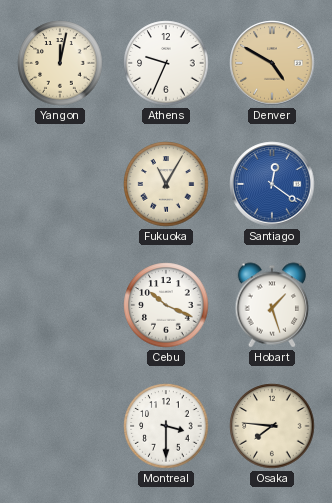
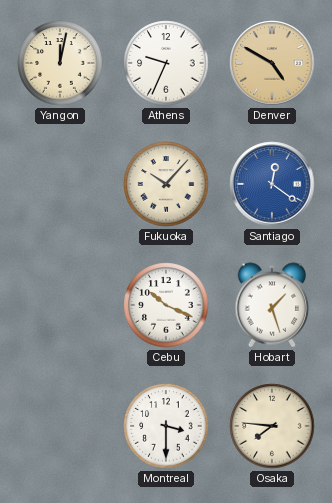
Fukuoka: 11:05 -> 10:07 (166, 184)
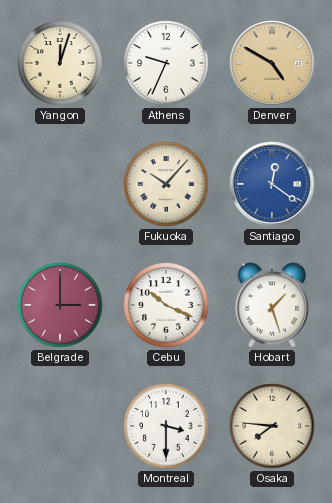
Yangon: 12:02 -> 12:03 (60, 63)
Belgrade: none -> 3:00 (60, 305)
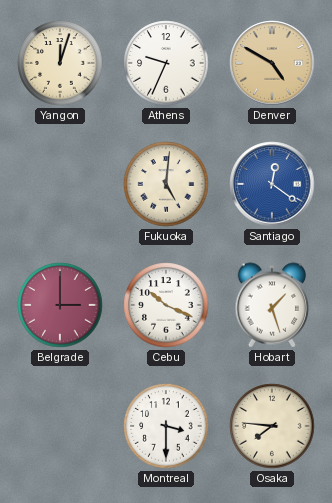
Fukuoka: 10:07 -> 5:01 (166, 184)
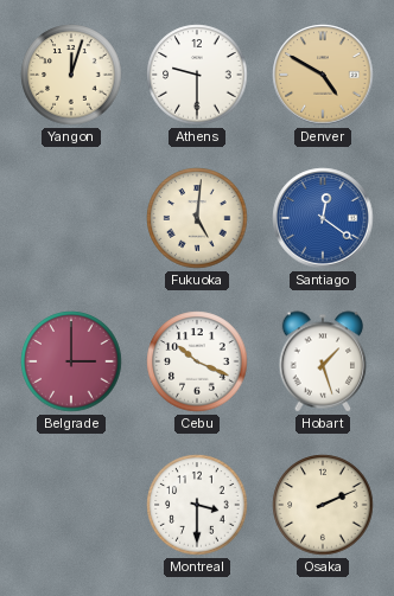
Athens: 9:34 -> 9:30 (197, 75)
Osaka: 7:46 -> 2:11 (323, 505)
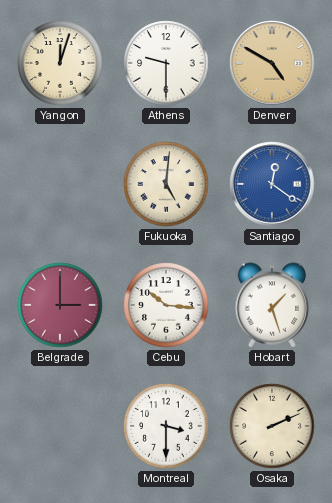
Cebu: 10:19 -> 10:16 (166, 305)
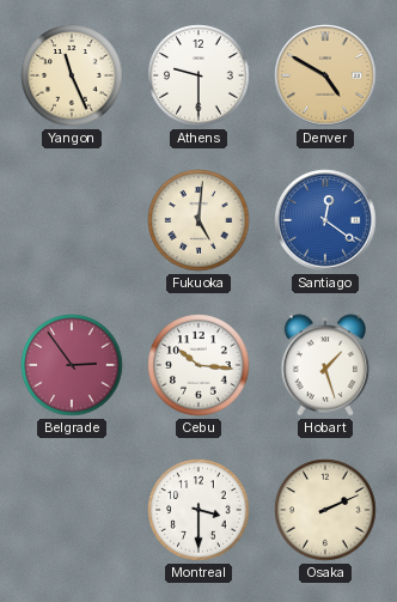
Yangon: 12:03 -> 11:26 (72, 75)
Belgrade: 3:00 -> 2:54 (72, 365)
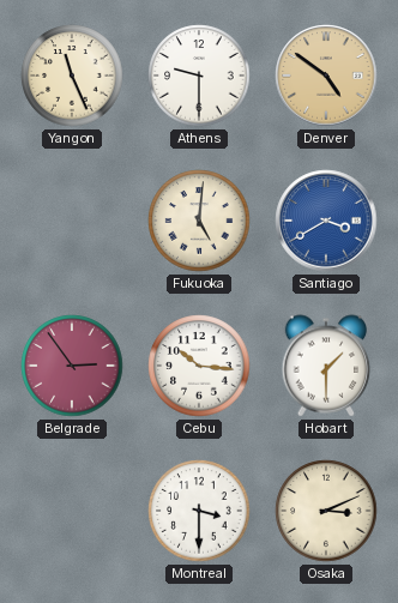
Denver: 4:50 -> 4:51 (326, 76)
Santiago: 12:21 -> 3:40 (326, 221)
Hobart: 1:27 -> 1:30 (326, 366)
Osaka: 2:11 -> 3:11 (326, 511)
